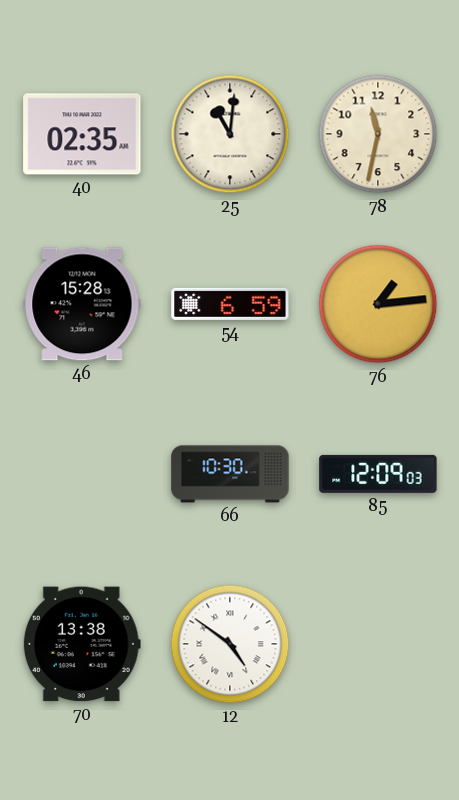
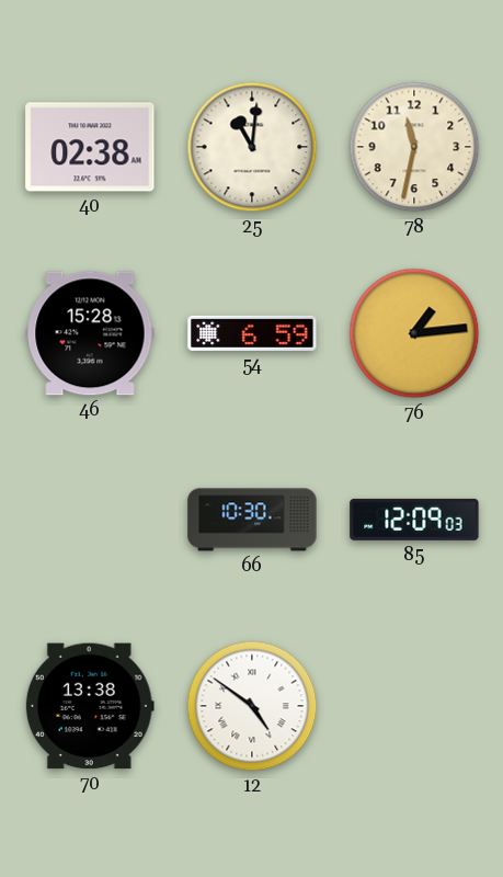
40: 02:35 -> 02:38 (90, 147)
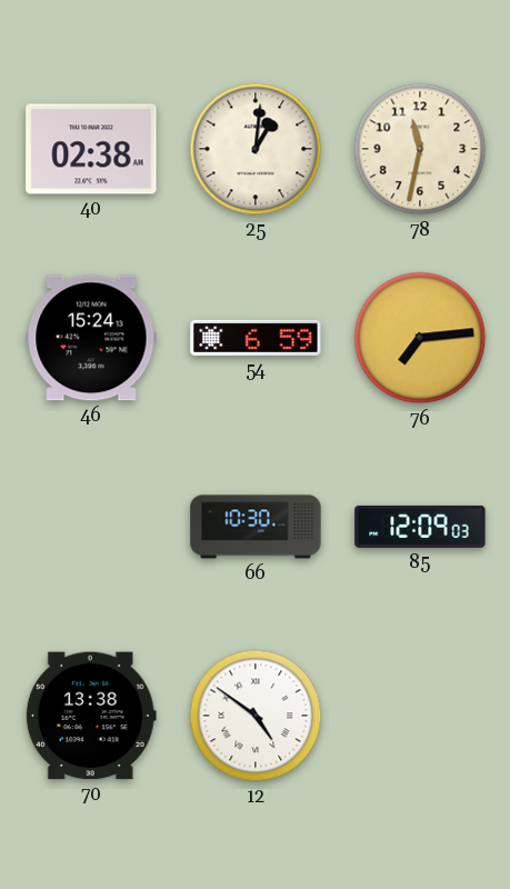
25: 11:01 -> 1:01 (256, 149)
46: 15:28 -> 15:24 (91, 338)
76: 1:14 -> 7:14 (420, 338)
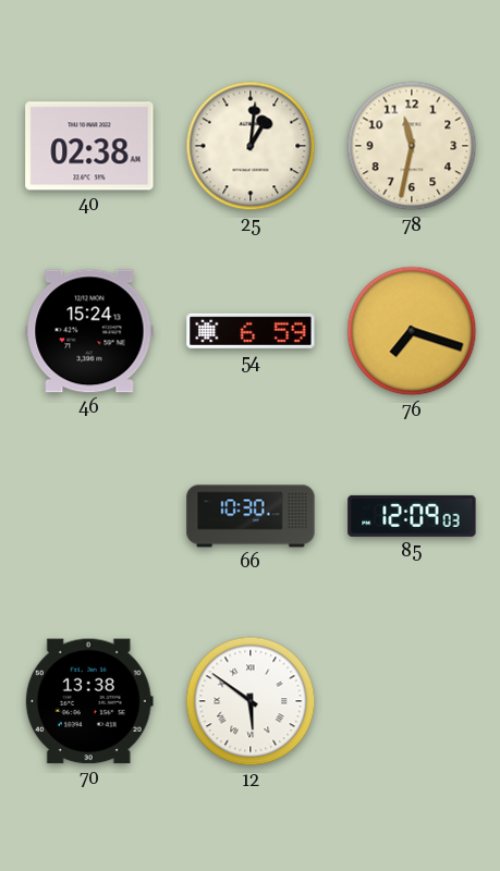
76: 7:14 -> 7:18 (412, 331)
12: 4:51 -> 5:51 (251, 701)
